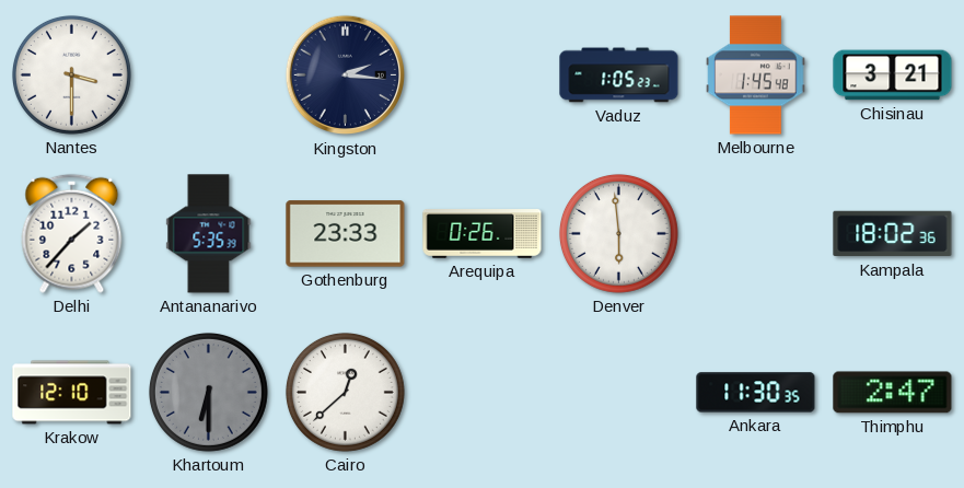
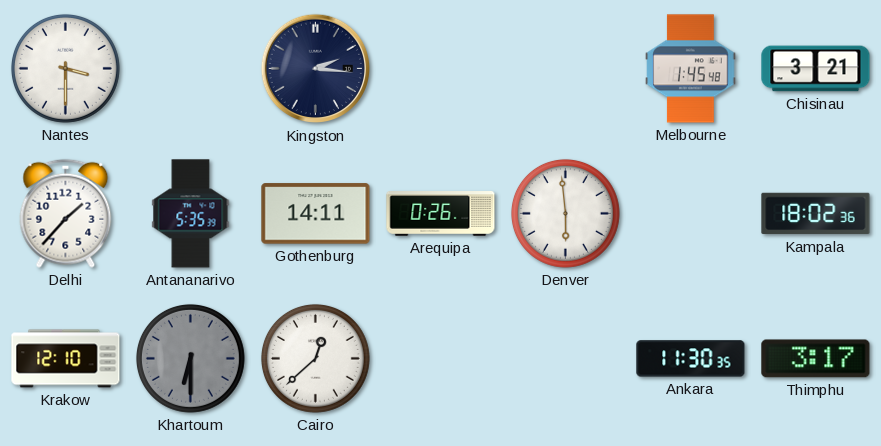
Vaduz: 1:05 -> none (619, 75)
Gothenburg: 23:33 -> 14:11 (316, 214)
Thimphu: 2:47 -> 3:17 (816, 359)
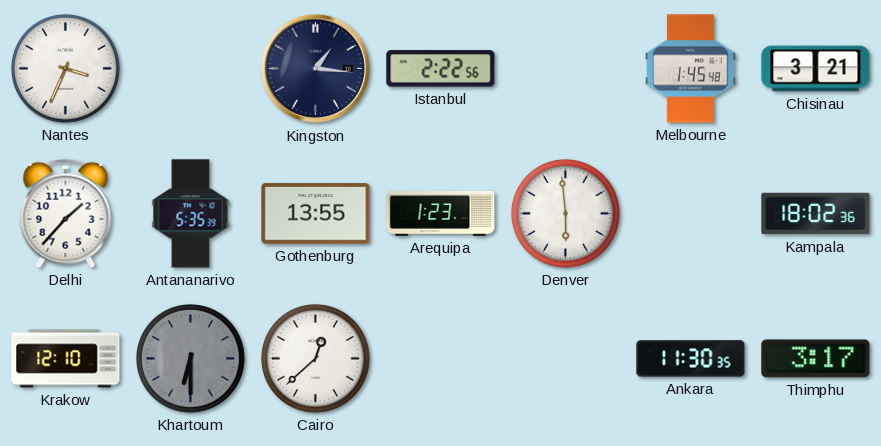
Nantes: 3:30 -> 3:34 (65, 68)
Kingston: 2:16 -> 1:16 (316, 69)
Istanbul: none -> 2:22 (441, 69)
Gothenburg: 14:11 -> 13:55 (316, 214)
Arequipa: 0:26 -> 1:23 (441, 214)
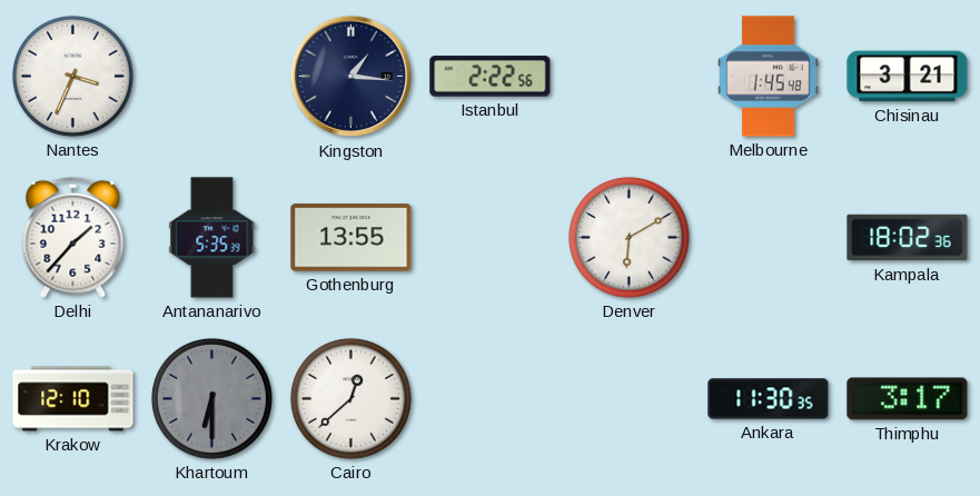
Arequipa: 1:23 -> none (441, 214)
Denver: 5:59 -> 6:10 (628, 237)
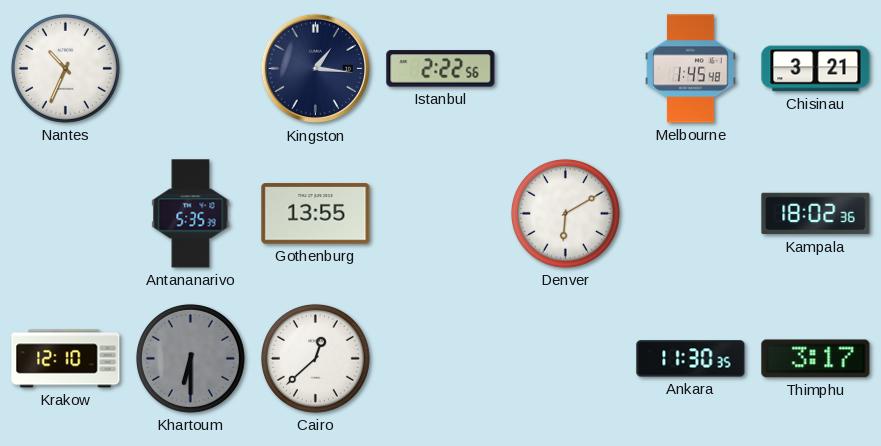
Nantes: 3:34 -> 10:34 (65, 68)
Delhi: 1:37 -> none (73, 237)
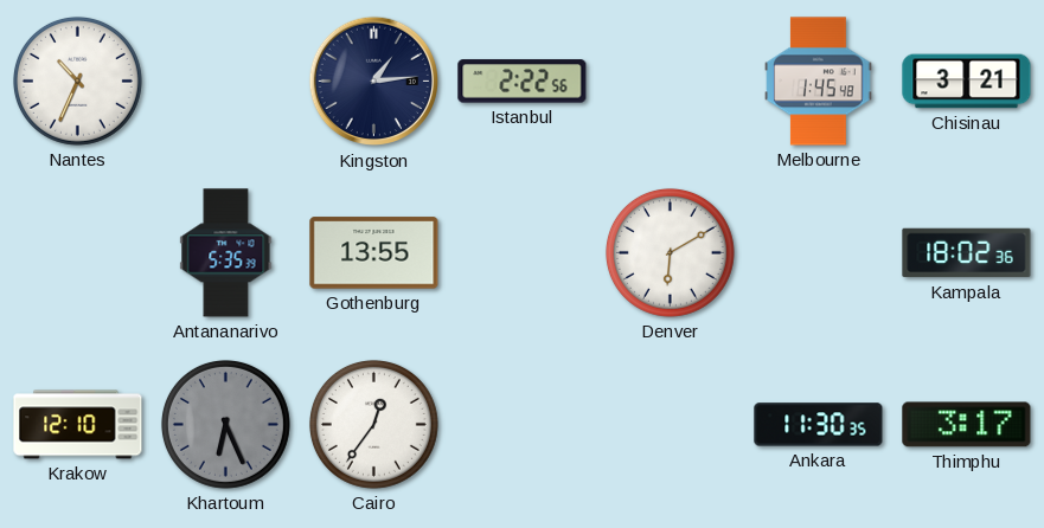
Kingston: 1:16 -> 1:14 (374, 82)
Khartoum: 6:30 -> 6:26 (225, 424)
Cairo: 12:38 -> 12:36 (373, 424)
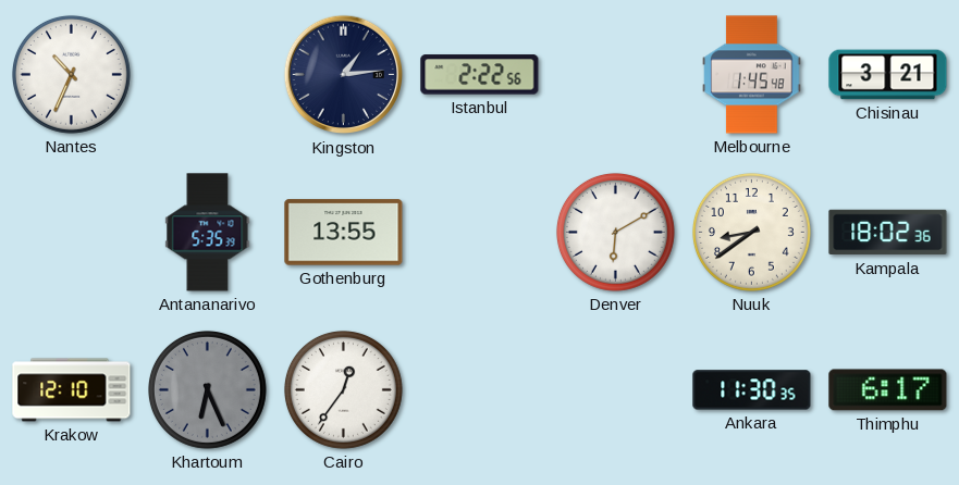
Nuuk: none -> 8:39 (751, 232)
Thimphu: 3:17 -> 6:17 (888, 390)
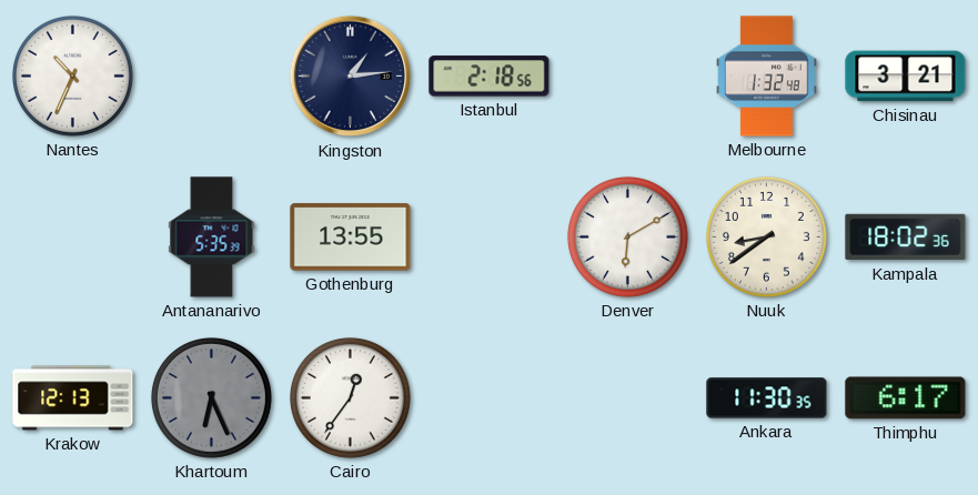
Istanbul: 2:22 -> 2:18 (490, 77)
Melbourne: 1:45 -> 1:32 (767, 77)
Krakow: 12:10 -> 12:13 (73, 398)
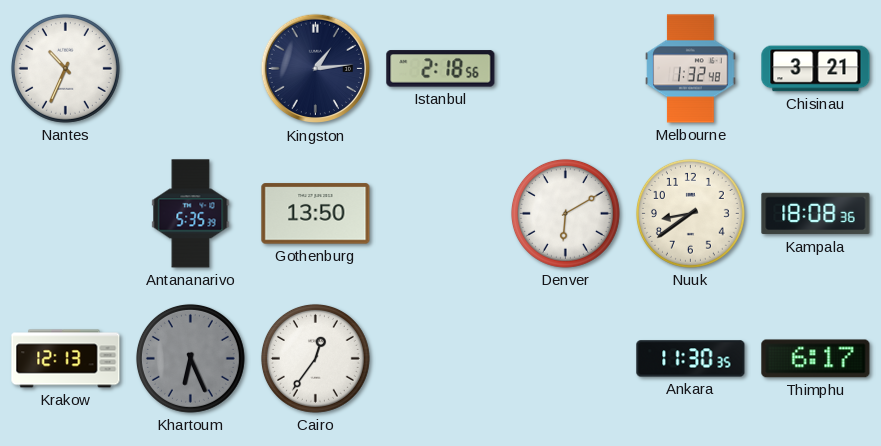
Gothenburg: 13:55 -> 13:50 (316, 214)
Kampala: 18:02 -> 18:08 (816, 214)
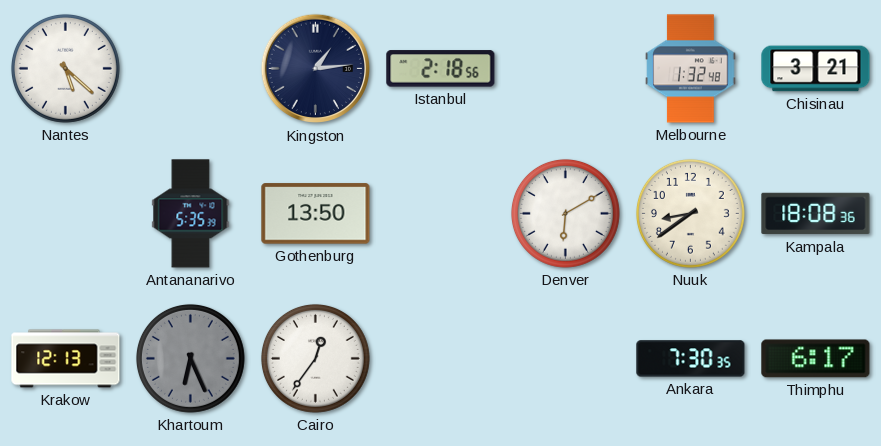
Nantes: 10:34 -> 5:22 (65, 68)
Ankara: 11:30 -> 7:30 (691, 359)
